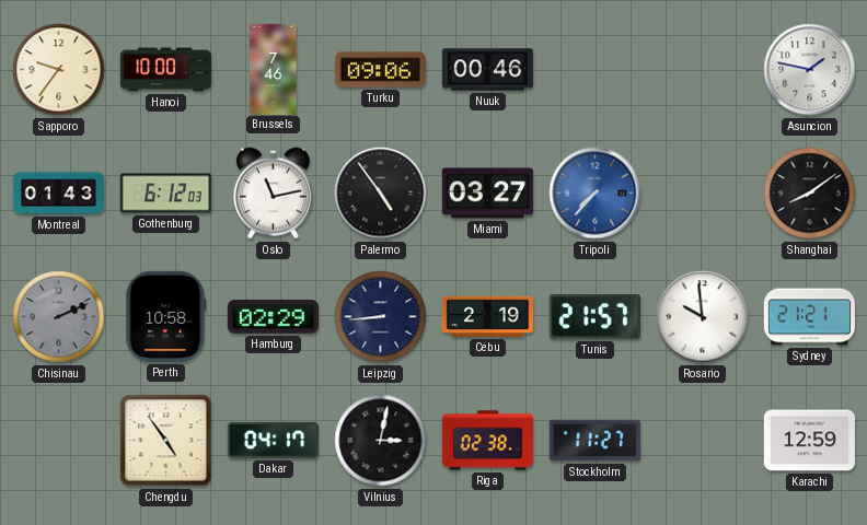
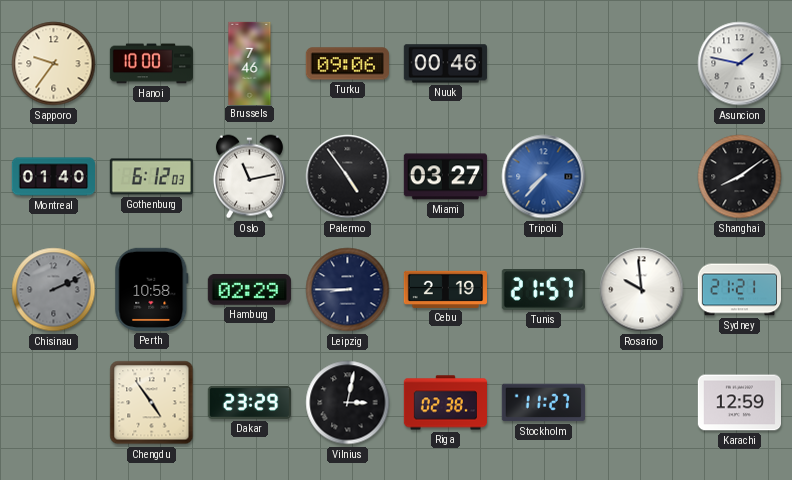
Montreal: 01:43 -> 01:40 (53, 177)
Leipzig: 8:44 -> 8:45 (348, 290)
Dakar: 04:17 -> 23:29 (249, 402)
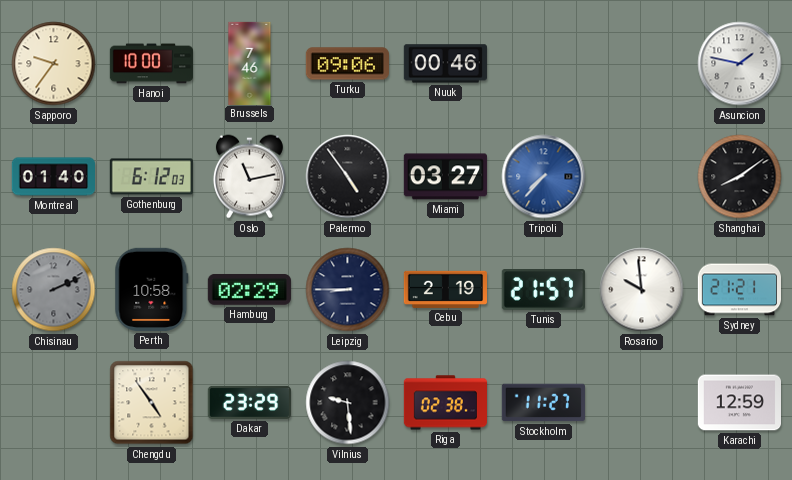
Vilnius: 3:02 -> 9:29 (348, 403)
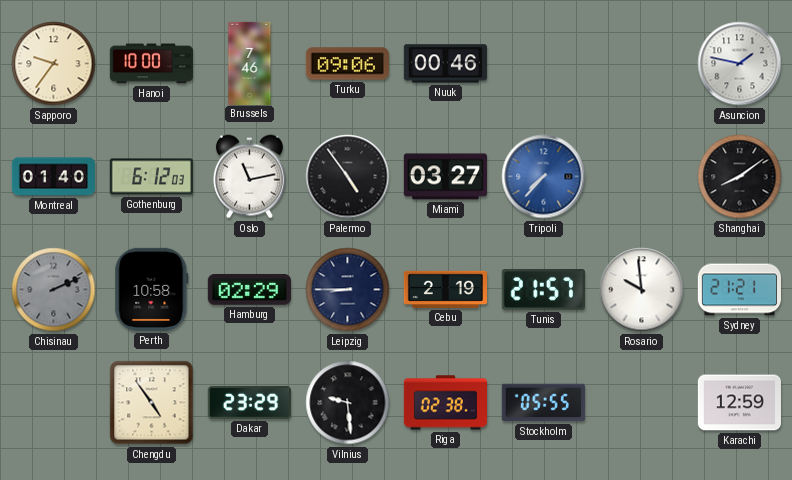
Stockholm: 11:27 -> 05:55 (543, 403)
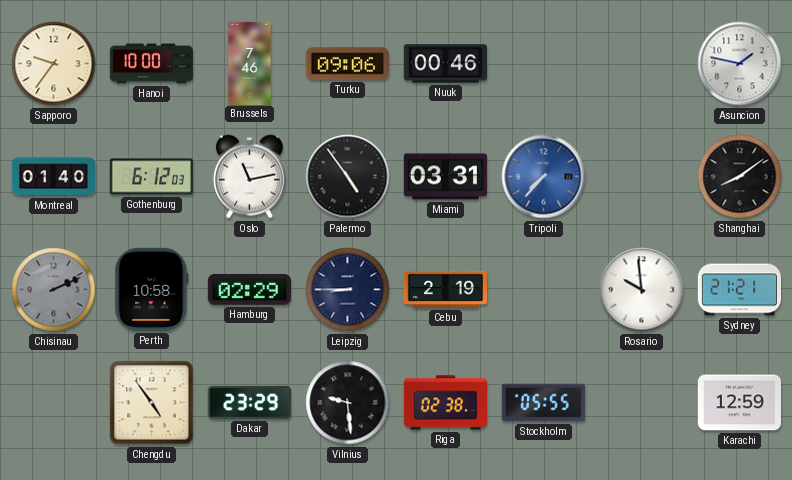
Miami: 03:27 -> 03:31 (445, 177)
Tunis: 21:57 -> none (543, 290)
